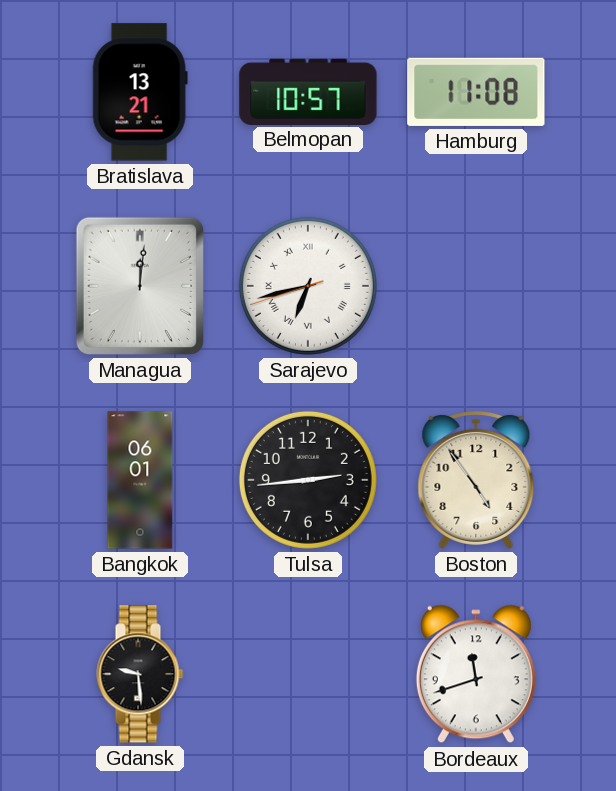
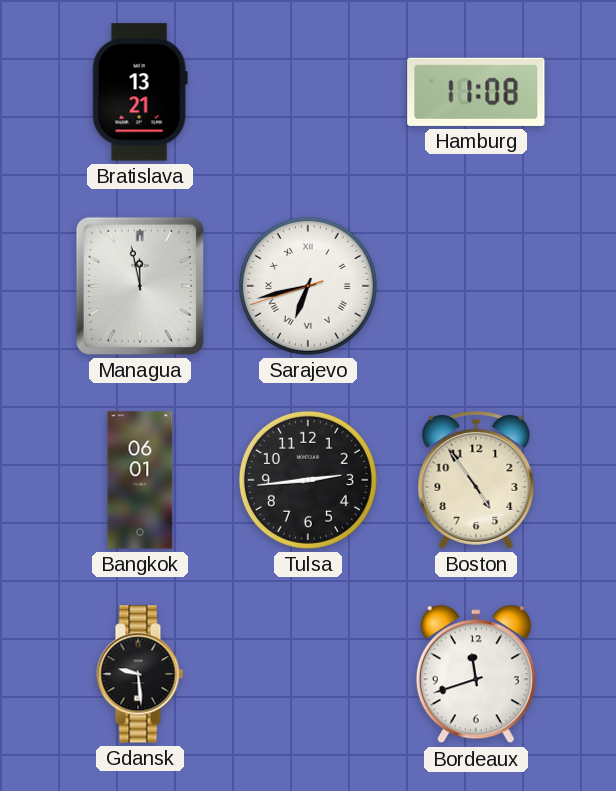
Belmopan: 10:57 -> none (308, 91)
Managua: 12:01 -> 11:58 (140, 286)
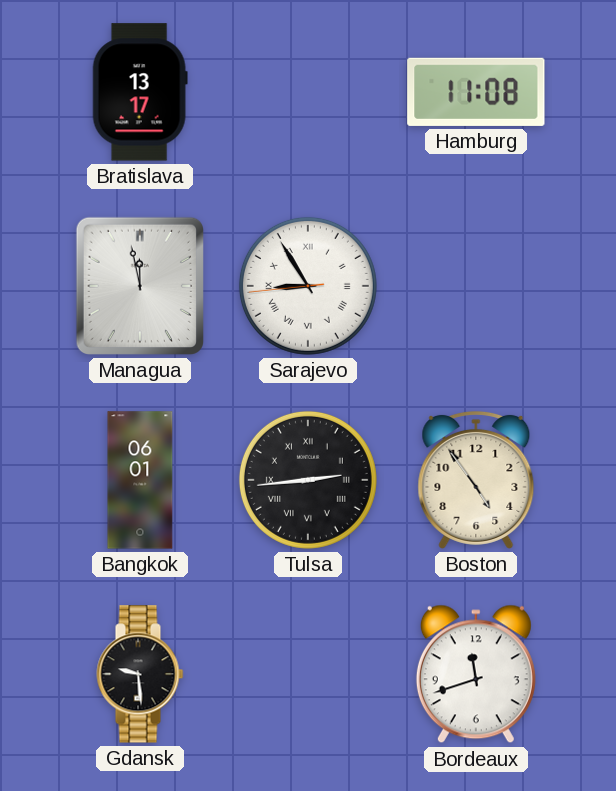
Bratislava: 13:21 -> 13:17 (140, 92)
Sarajevo: 6:42 -> 8:54 (308, 286)
Tulsa numerals: Arabic -> Roman (308, 480)
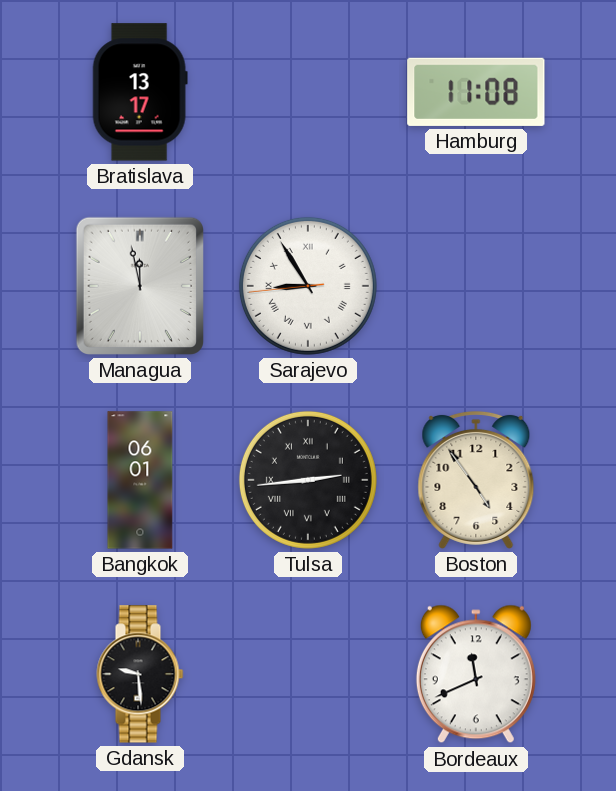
Bordeaux: 11:42 -> 11:41 (476, 674)
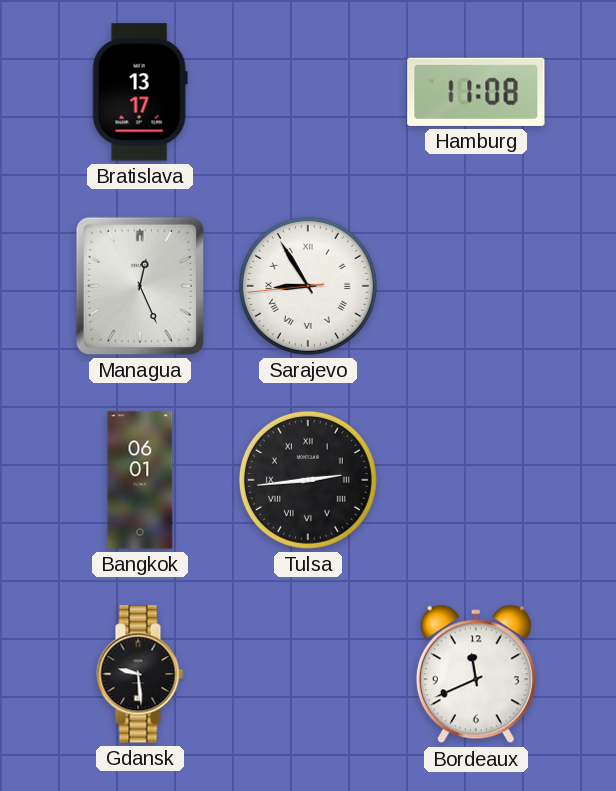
Managua: 11:58 -> 12:26 (140, 286)
Boston: 4:54 -> none (476, 480)
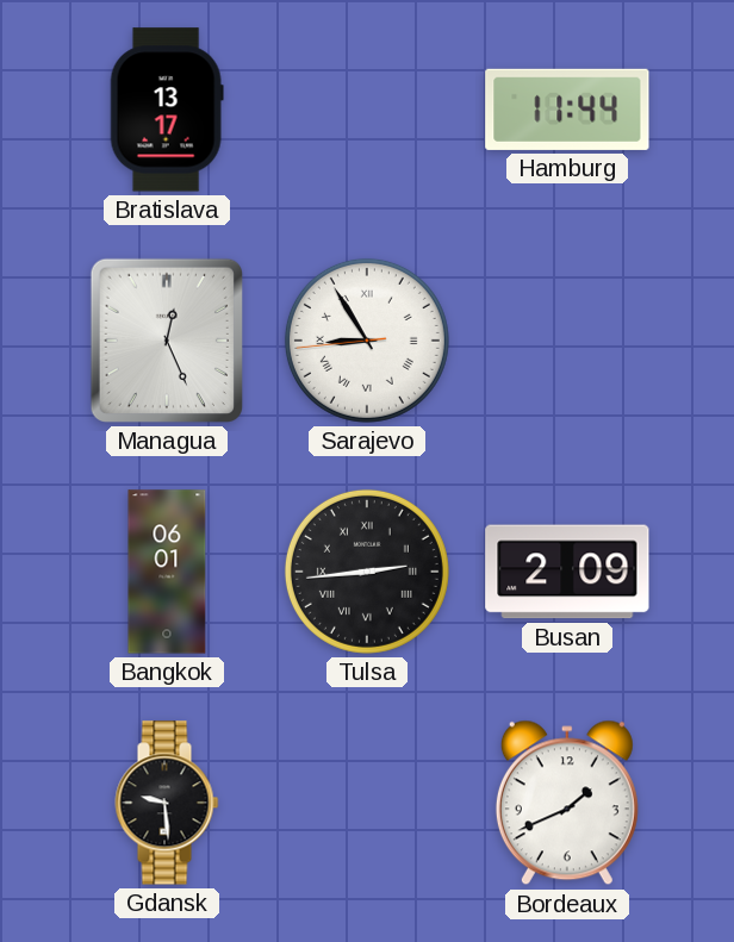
Hamburg: 11:08 -> 11:44 (567, 110)
Busan: none -> 2:09 (567, 572)
Bordeaux: 11:41 -> 1:41 (567, 803)
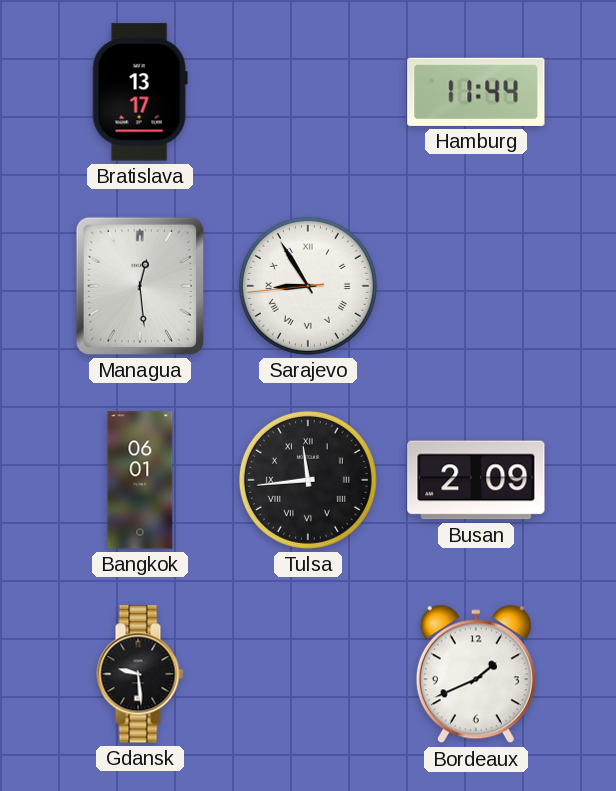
Managua: 12:26 -> 12:29 (140, 286)
Tulsa: 2:44 -> 11:44 (308, 480)
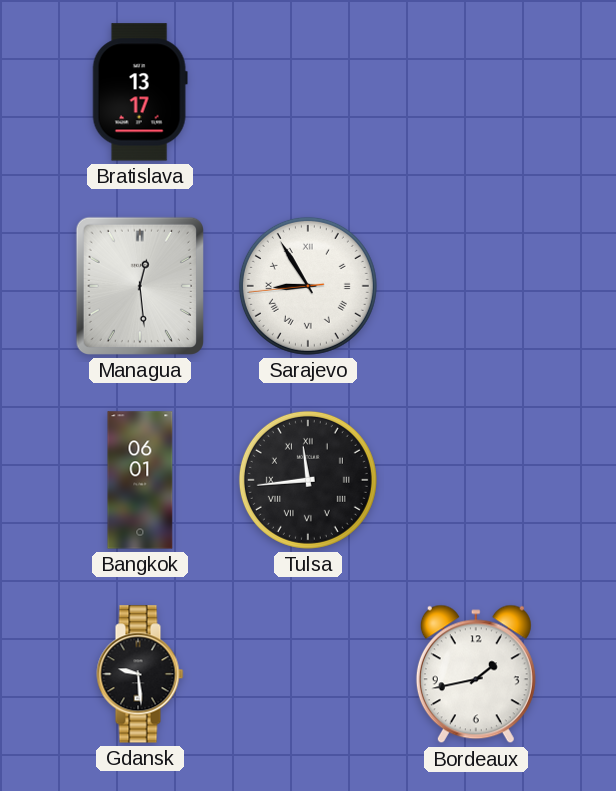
Hamburg: 11:44 -> none (476, 92)
Busan: 2:09 -> none (476, 480)
Bordeaux: 1:41 -> 1:43 (476, 674)
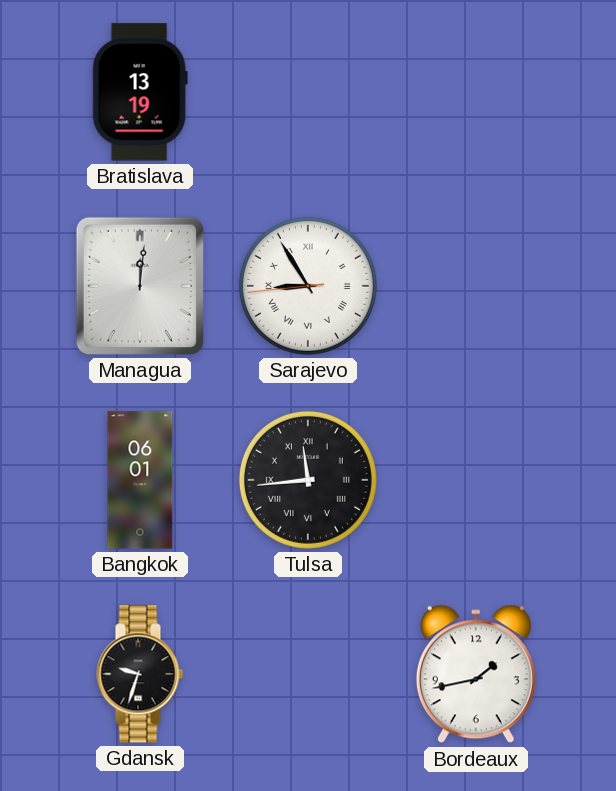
Bratislava: 13:17 -> 13:19 (140, 92)
Managua: 12:29 -> 12:01 (140, 286)
Gdansk: 9:29 -> 9:33 (140, 674)
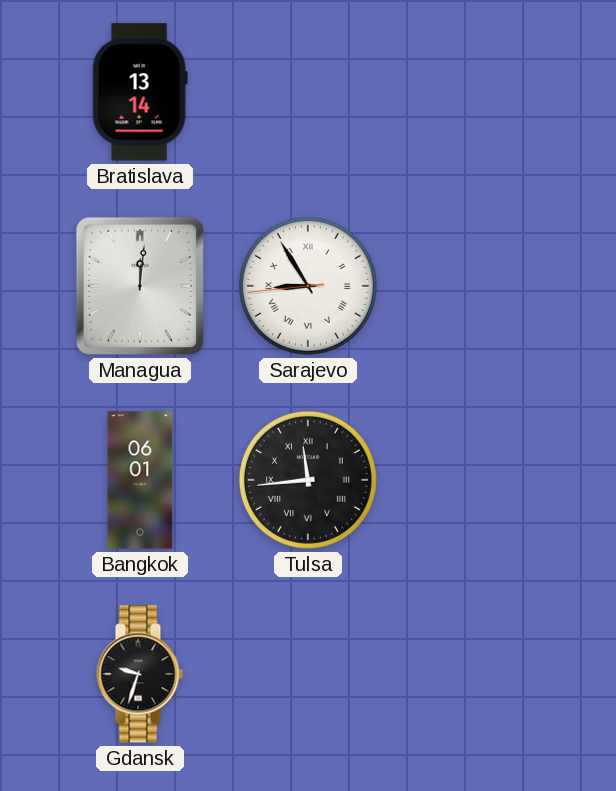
Bratislava: 13:19 -> 13:14 (140, 92)
Bordeaux: 1:43 -> none (476, 674)
